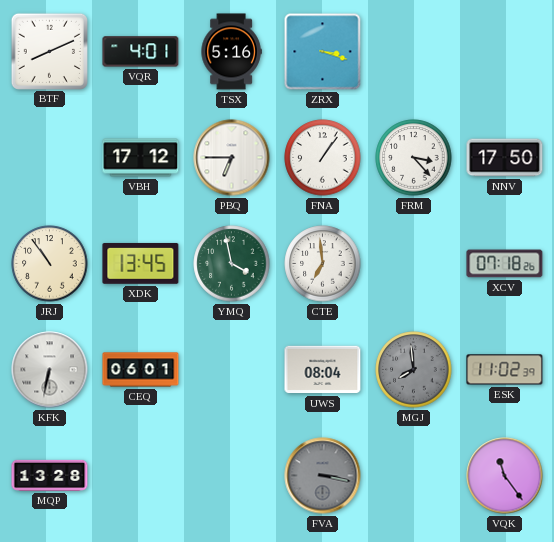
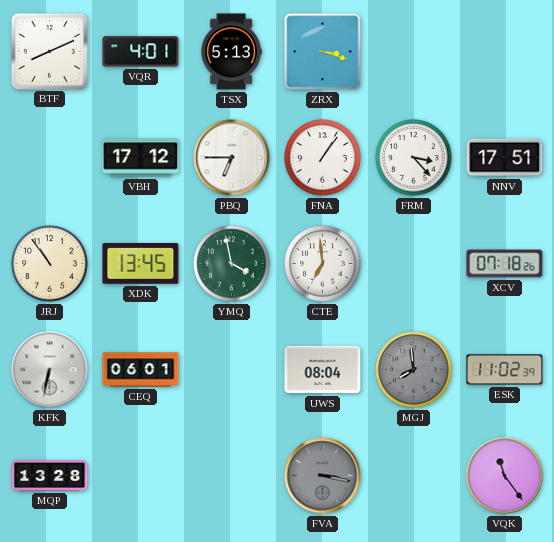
TSX: 5:16 -> 5:13 (231, 52)
NNV: 17:50 -> 17:51 (505, 158)
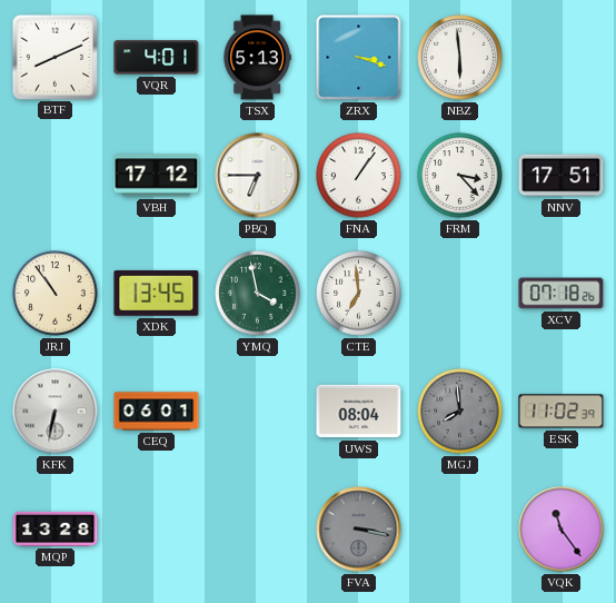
NBZ: none -> 5:59 (460, 58)
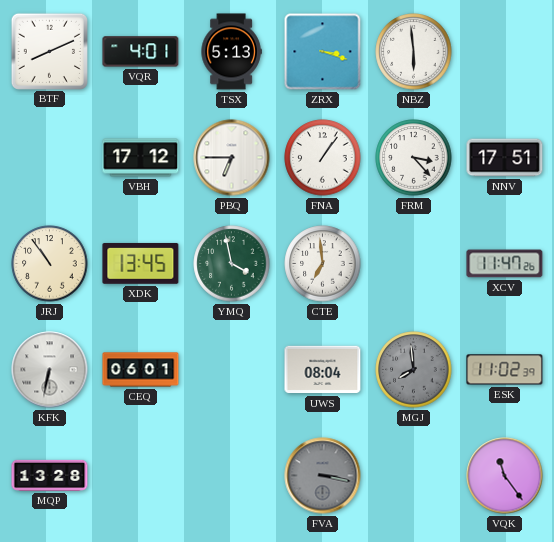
XCV: 07:18 -> 11:47 (505, 264)
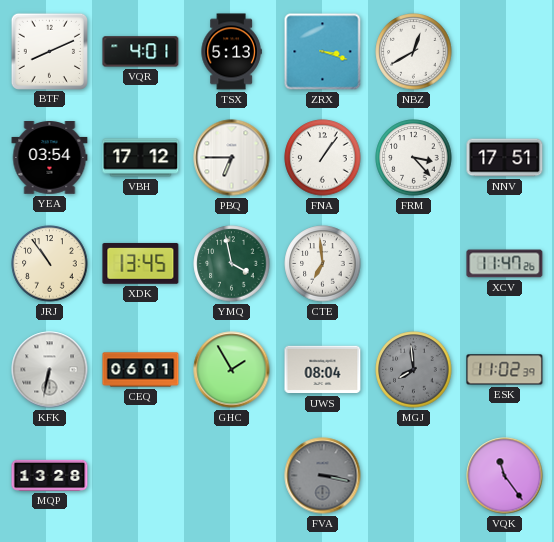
NBZ: 5:59 -> 12:40 (414, 52)
YEA: none -> 03:54 (50, 158)
GHC: none -> 1:55 (232, 370)
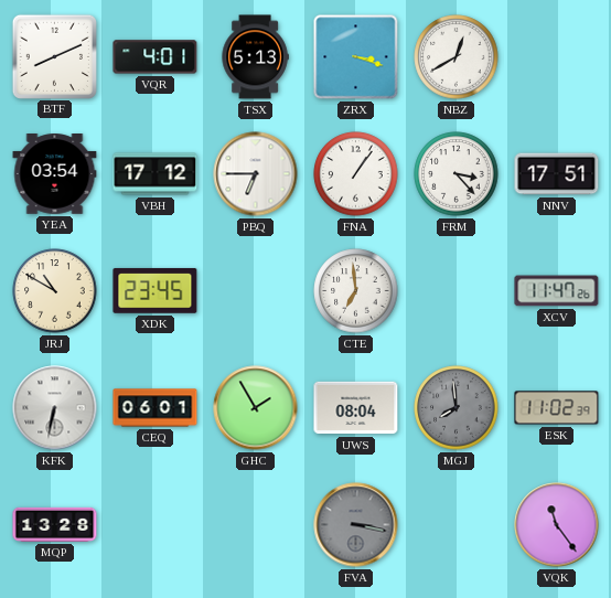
JRJ: 10:54 -> 10:50 (55, 291)
XDK: 13:45 -> 23:45 (156, 291)
YMQ: 3:58 -> none (232, 264)
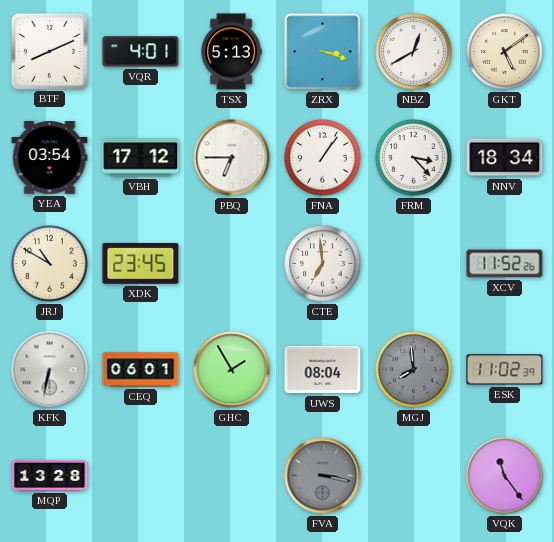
GKT: none -> 5:09 (505, 52)
NNV: 17:51 -> 18:34 (505, 158)
XCV: 11:47 -> 11:52 (505, 264)
